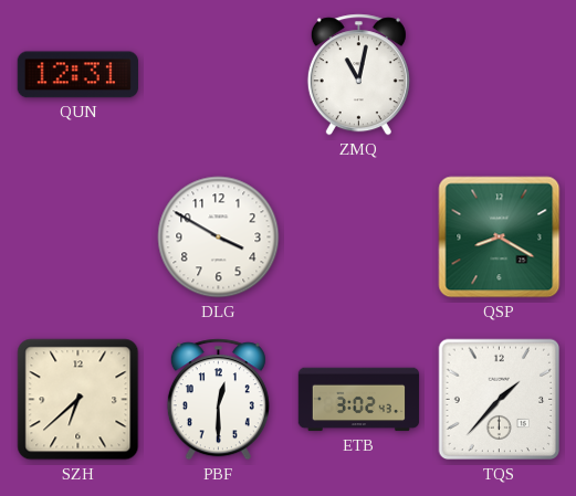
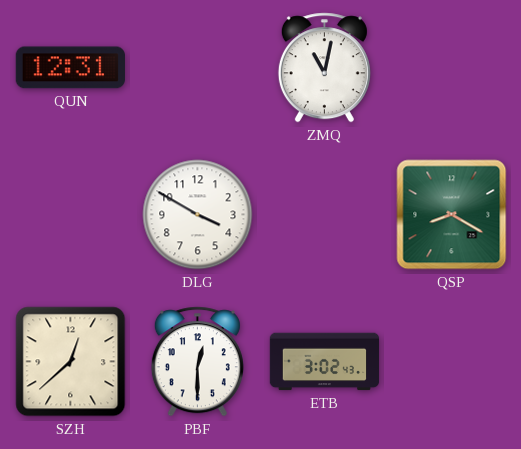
SZH: 6:38 -> 12:38 (71, 362)
TQS: 1:37 -> none (500, 400)
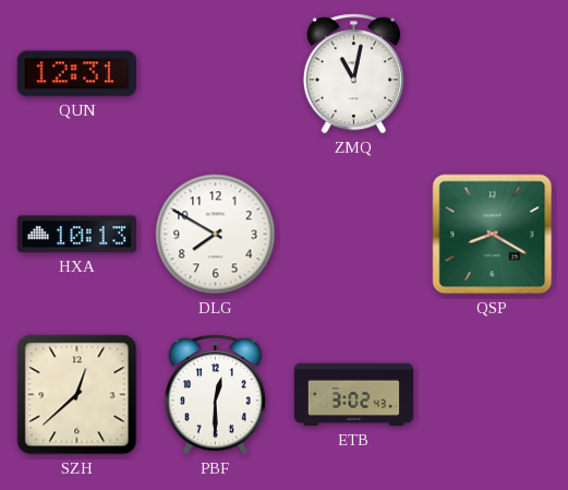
HXA: none -> 10:13 (76, 235)
DLG: 3:50 -> 7:50 (216, 235)
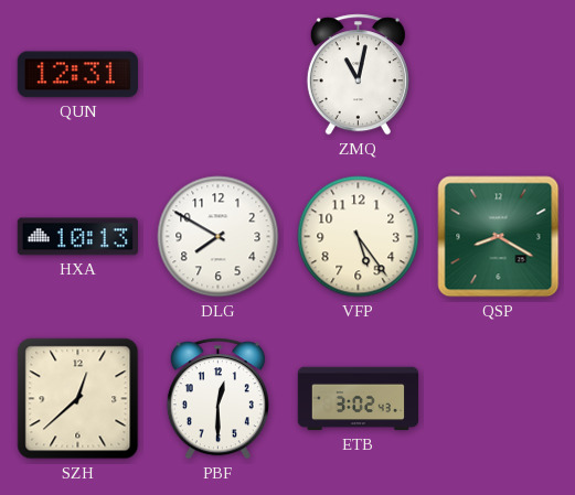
VFP: none -> 5:24 (359, 237)
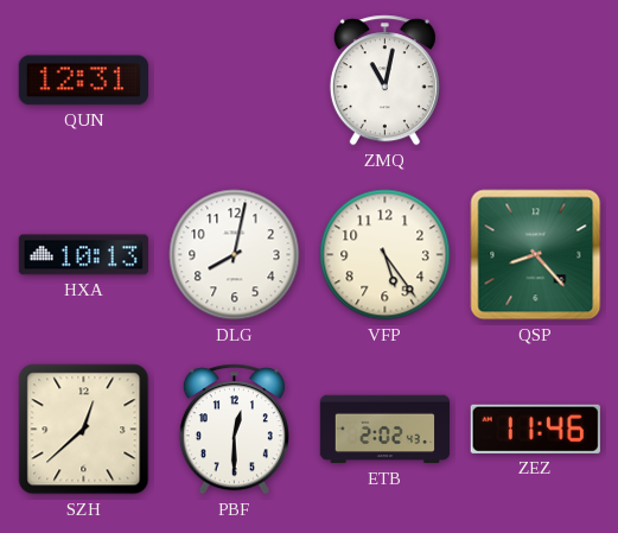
DLG: 7:50 -> 8:02 (235, 255)
QSP: 8:20 -> 8:23 (536, 255)
ETB: 3:02 -> 2:02 (386, 430)
ZEZ: none -> 11:46 (535, 429)
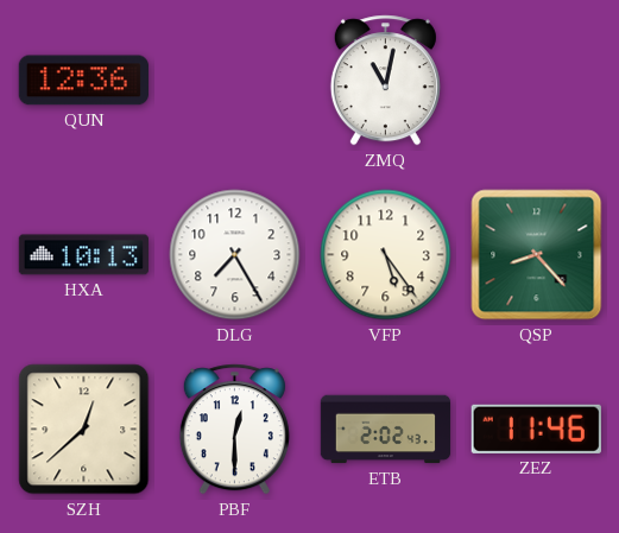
QUN: 12:31 -> 12:36 (83, 81)
DLG: 8:02 -> 7:25 (235, 255)
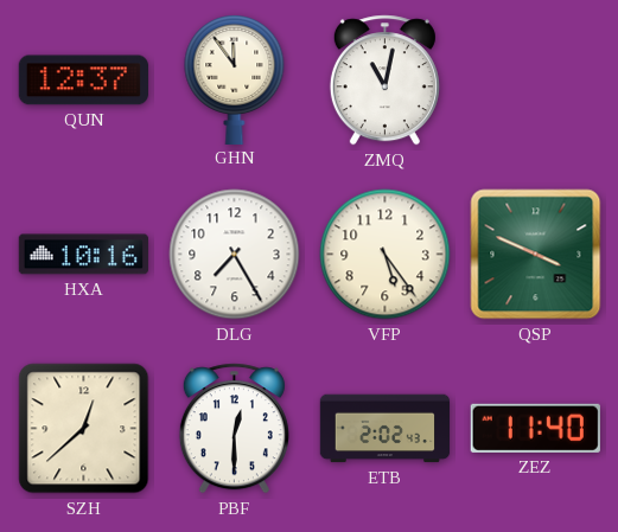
QUN: 12:36 -> 12:37 (83, 81)
GHN: none -> 11:54 (235, 79)
HXA: 10:13 -> 10:16 (83, 255)
QSP: 8:23 -> 3:49 (536, 255)
ZEZ: 11:46 -> 11:40 (535, 428)
